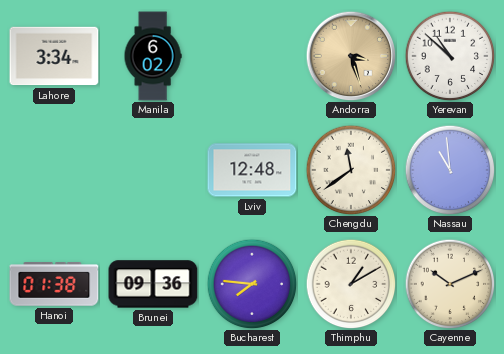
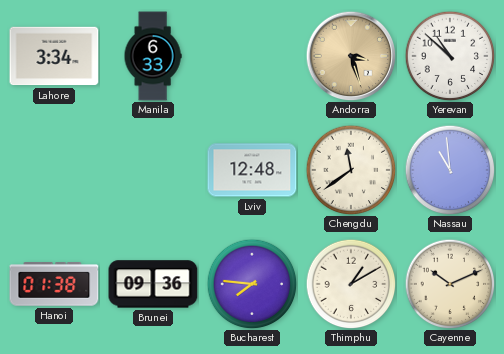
Manila: 6:02 -> 6:33 (153, 56)
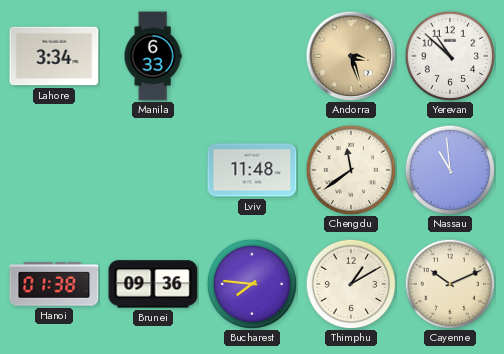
Lviv: 12:48 -> 11:48 (252, 170)
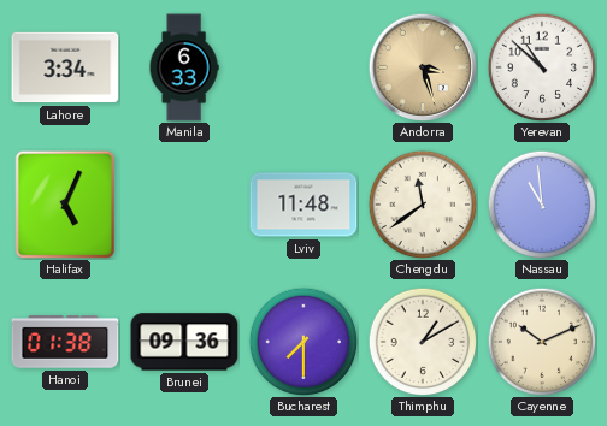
Halifax: none -> 5:04 (65, 205)
Bucharest: 7:46 -> 7:30 (303, 342)
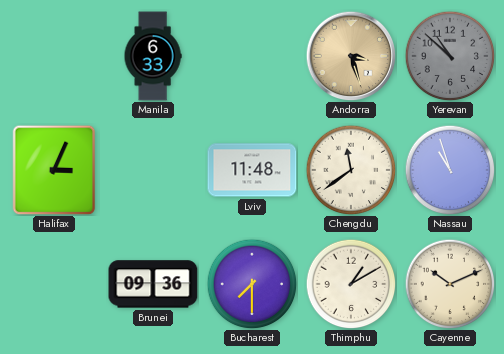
Lahore: 3:34 -> none (65, 67)
Yerevan dial: white -> grey (450, 56)
Halifax: 5:04 -> 3:04 (54, 170)
Nassau: 10:59 -> 10:57 (450, 170)
Hanoi: 01:38 -> none (65, 342)
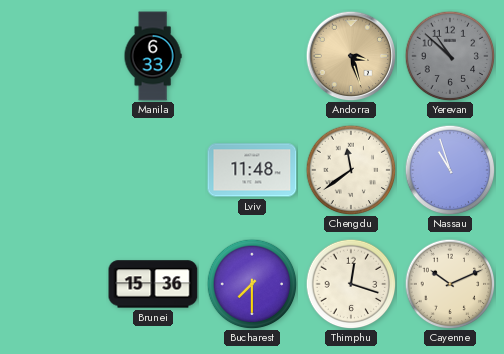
Halifax: 3:04 -> none (54, 170)
Brunei: 09:36 -> 15:36 (153, 284)
Thimphu: 1:10 -> 12:18 (351, 284)
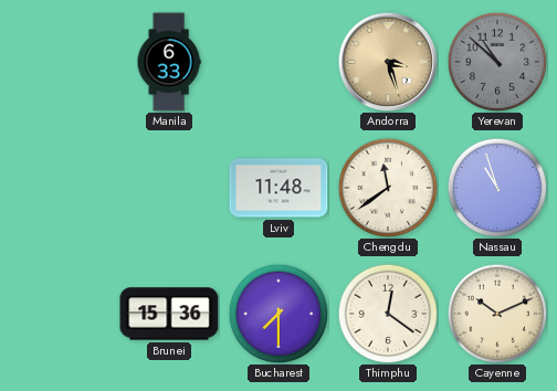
Thimphu: 12:18 -> 12:21 (388, 314)
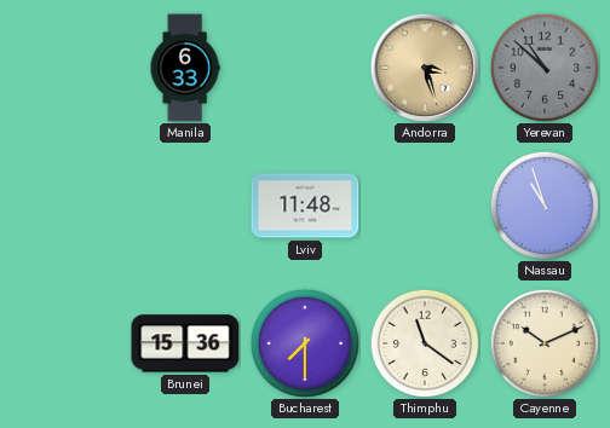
Chengdu: 11:39 -> none (388, 188)
Thimphu: 12:21 -> 11:21 (425, 343)
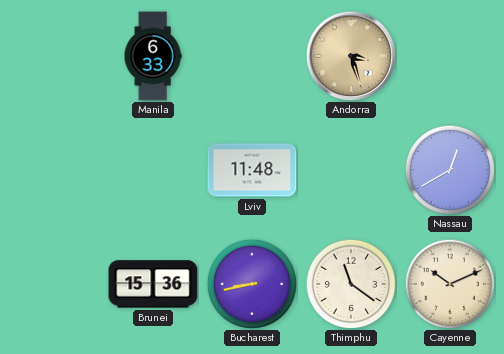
Yerevan: 10:52 -> none (545, 68)
Nassau: 10:57 -> 12:40 (450, 170)
Bucharest: 7:30 -> 8:43 (252, 284)
